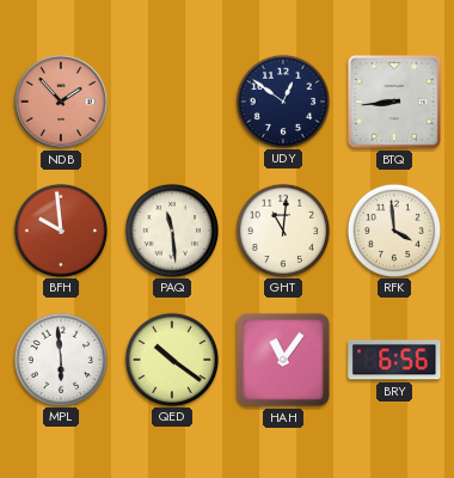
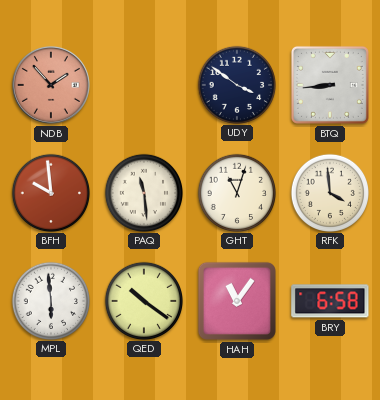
UDY: 12:51 -> 3:51 (236, 84)
GHT: 11:01 -> 11:03 (236, 192)
BRY: 6:56 -> 6:58 (330, 301)
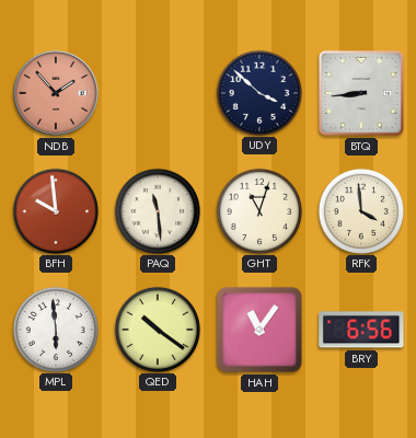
UDY: 3:51 -> 3:52 (258, 92)
BRY: 6:58 -> 6:56 (361, 330)
